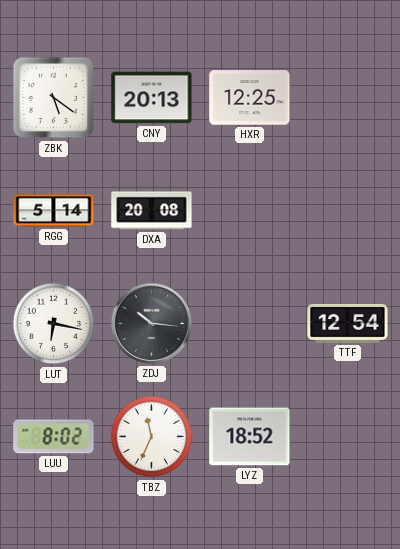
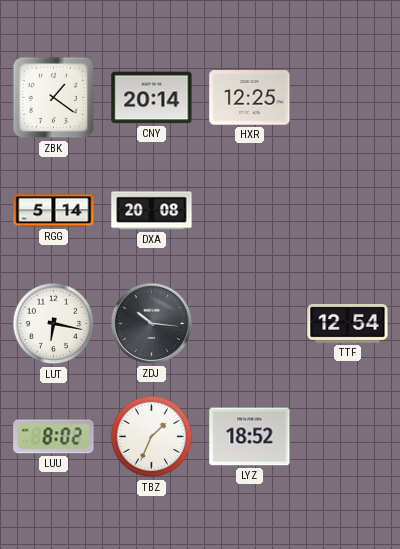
ZBK: 5:21 -> 1:21 (54, 98)
CNY: 20:13 -> 20:14 (152, 98)
TBZ: 11:34 -> 1:34 (152, 437)
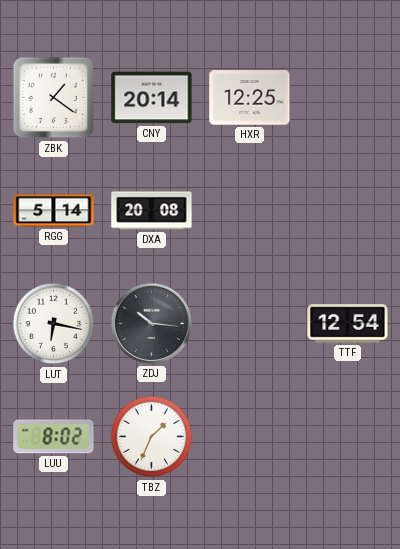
LYZ: 18:52 -> none (250, 437)
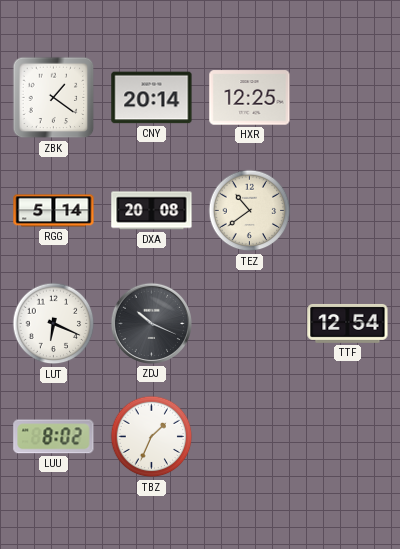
TEZ: none -> 10:39 (250, 211)
LUT: 6:17 -> 6:19 (54, 324)
ZDJ: 10:16 -> 10:19 (151, 323)
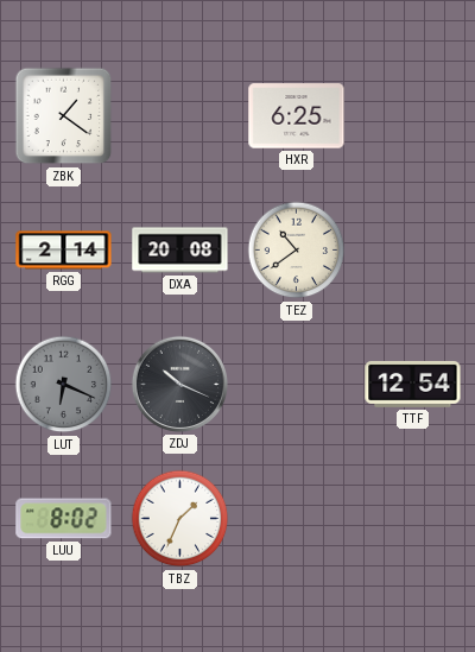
CNY: 20:14 -> none (152, 98)
HXR: 12:25 -> 6:25 (297, 116)
RGG: 5:14 -> 2:14 (64, 251)
LUT dial: white -> grey (64, 385)
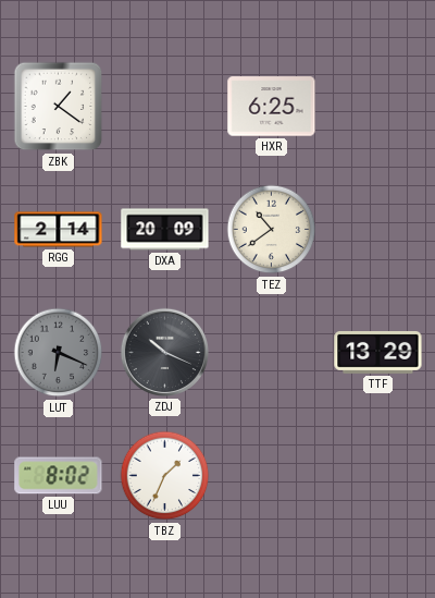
DXA: 20:08 -> 20:09 (165, 230)
TTF: 12:54 -> 13:29 (378, 352)
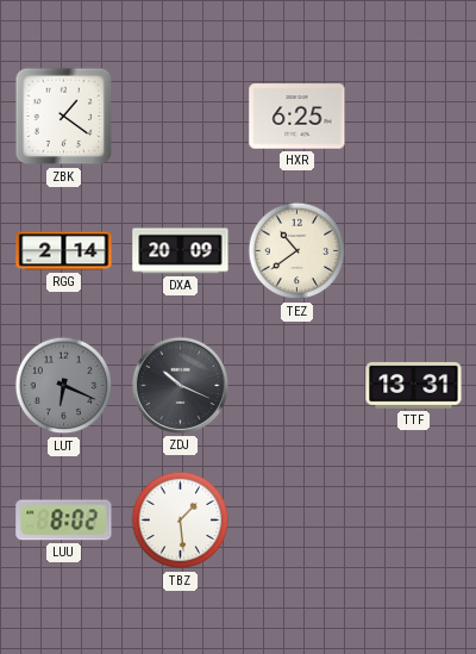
TTF: 13:29 -> 13:31 (414, 385)
TBZ: 1:34 -> 1:29 (181, 521)
